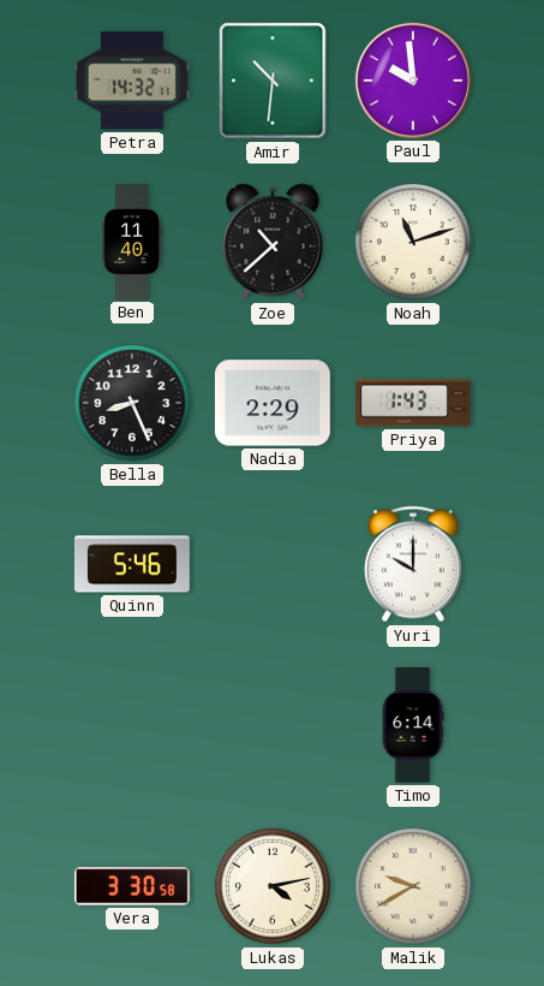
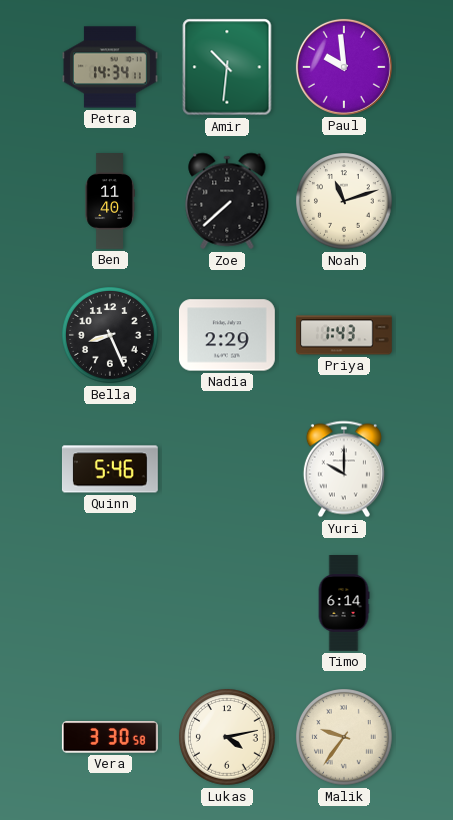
Petra: 14:32 -> 14:34 (110, 67)
Zoe: 10:38 -> 7:38 (227, 201)
Malik: 9:40 -> 9:36 (345, 738)
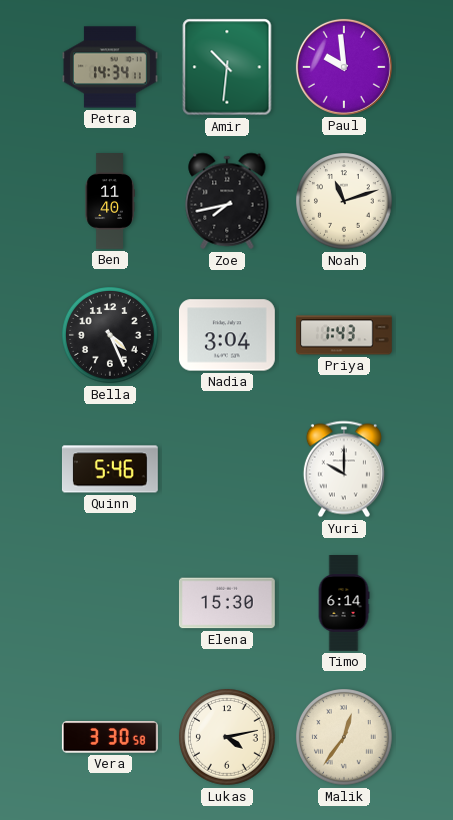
Zoe: 7:38 -> 7:43 (227, 201)
Bella: 8:26 -> 4:26 (111, 336)
Nadia: 2:29 -> 3:04 (227, 335)
Elena: none -> 15:30 (227, 603)
Malik: 9:36 -> 12:36 (345, 738)
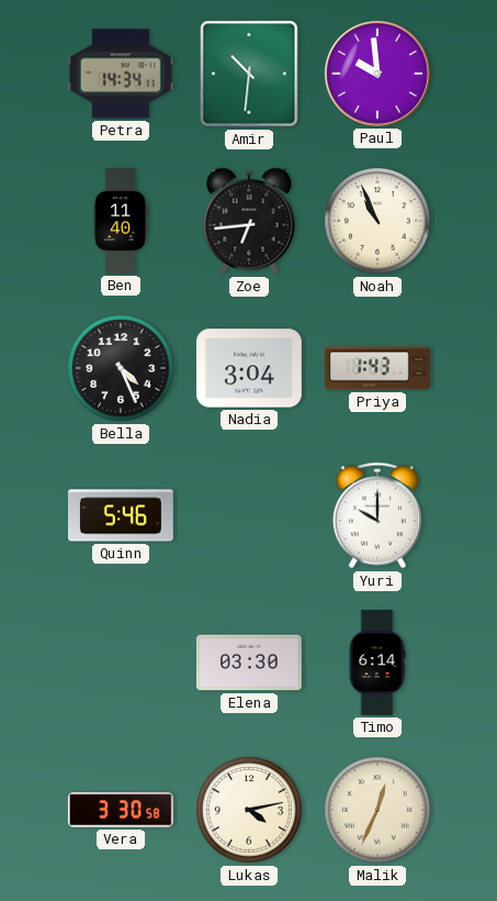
Zoe: 7:43 -> 6:44 (249, 221)
Noah: 11:12 -> 10:56 (379, 222)
Elena: 15:30 -> 03:30 (249, 663)
Malik: 12:36 -> 12:34 (379, 811)
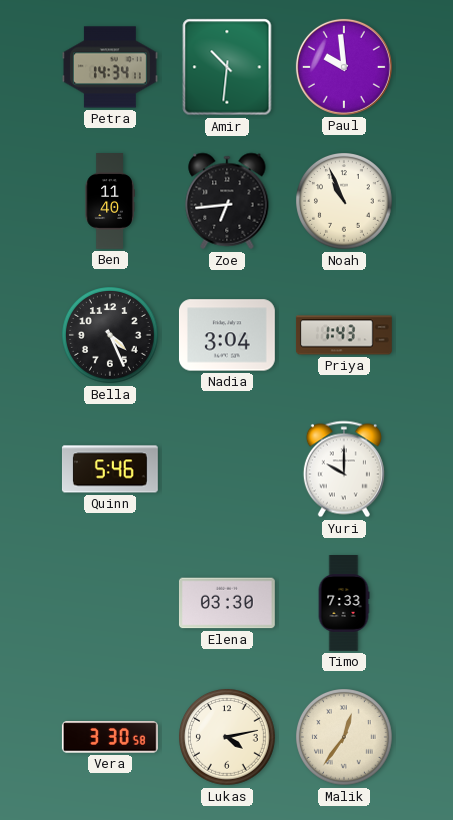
Timo: 6:14 -> 7:33 (344, 604)
Malik: 12:34 -> 12:36 (345, 738)
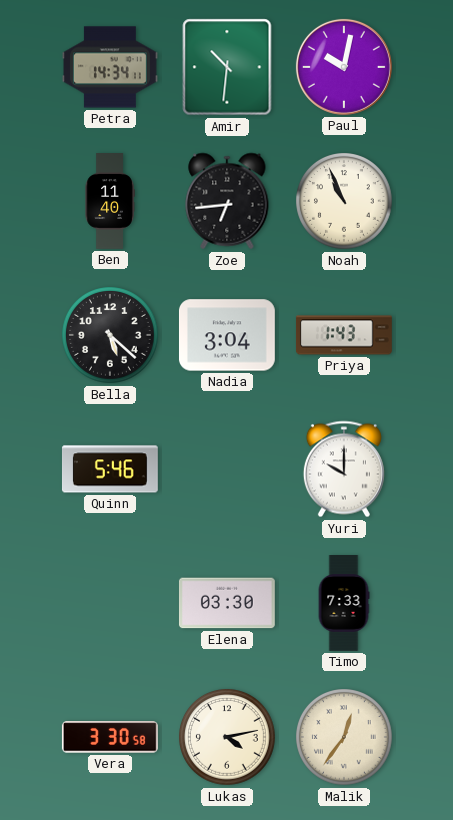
Paul: 9:59 -> 10:02 (344, 67)
Bella: 4:26 -> 5:22 (111, 336)
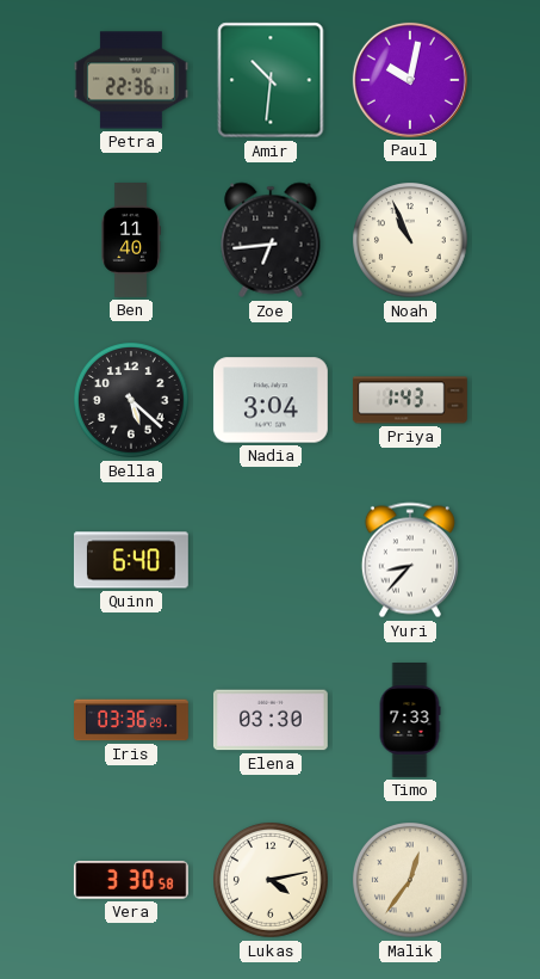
Petra: 14:34 -> 22:36 (131, 80)
Quinn: 5:46 -> 6:40 (131, 560)
Yuri: 10:00 -> 8:37 (410, 560)
Iris: none -> 03:36 (132, 720)
